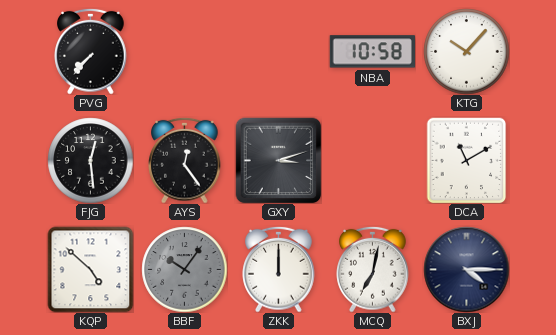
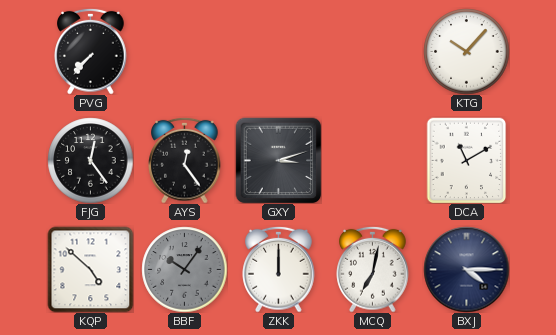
NBA: 10:58 -> none (372, 52)
FJG: 12:29 -> 12:24 (90, 160)
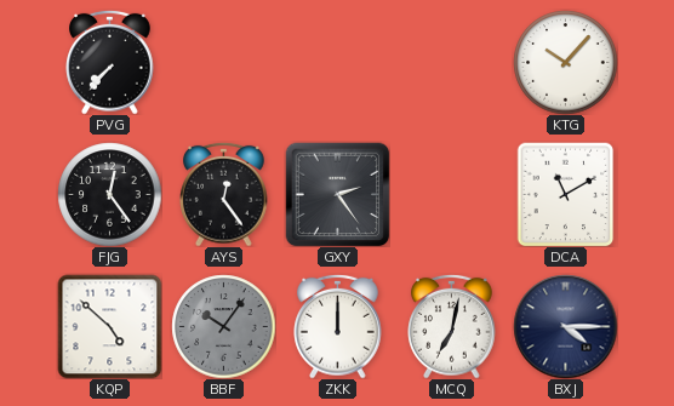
GXY: 3:12 -> 2:24 (337, 194)
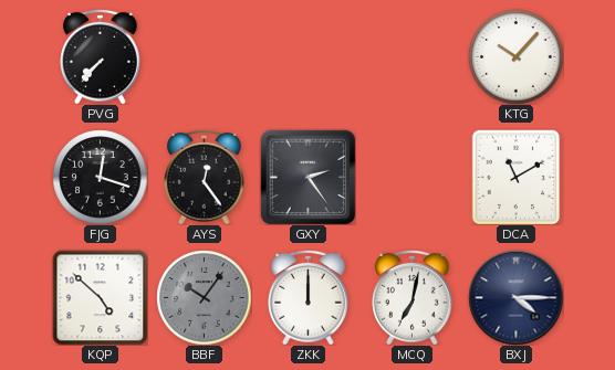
FJG: 12:24 -> 12:18 (100, 177)
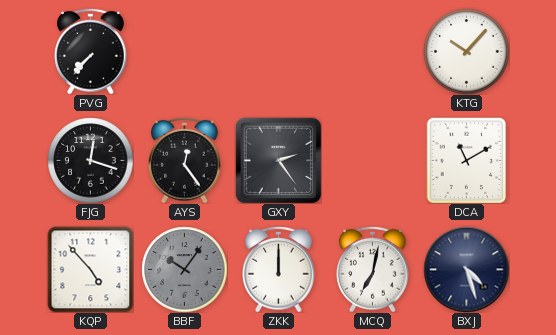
KQP: 4:52 -> 4:53 (90, 269)
BXJ: 4:15 -> 4:27 (466, 269)
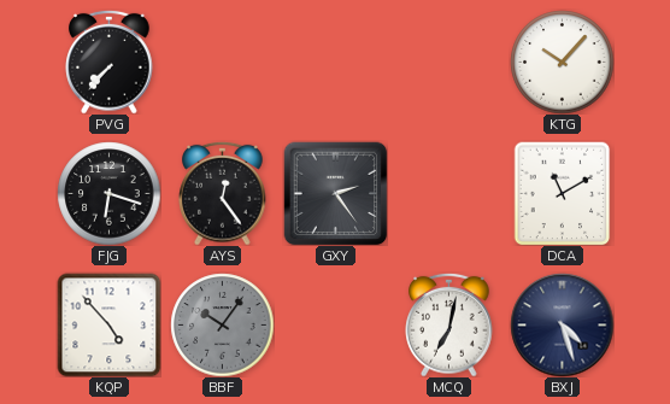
FJG: 12:18 -> 6:18 (108, 193)
ZKK: 12:00 -> none (279, 269)
